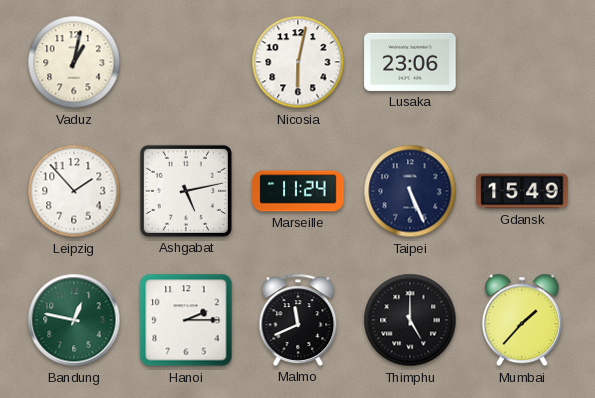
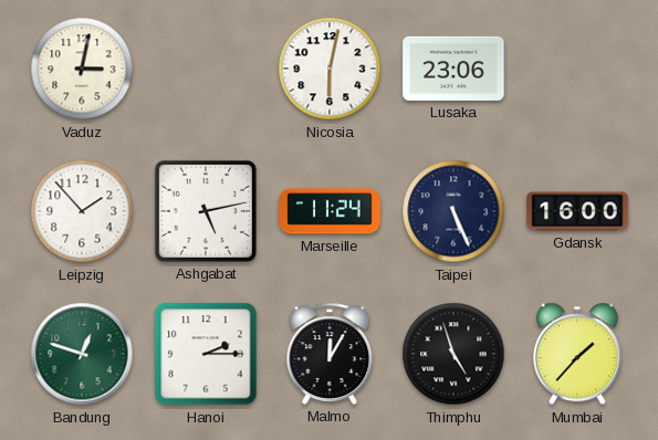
Vaduz: 1:02 -> 3:02 (82, 69)
Gdansk: 15:49 -> 16:00 (577, 211)
Bandung: 12:47 -> 12:48 (82, 354)
Malmo: 11:41 -> 12:05 (330, 354)
Thimphu: 5:00 -> 4:57 (453, 354)
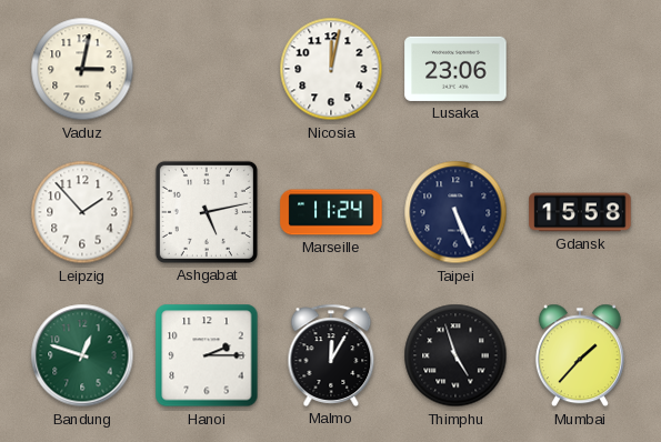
Nicosia: 6:02 -> 12:02 (331, 69)
Gdansk: 16:00 -> 15:58 (580, 212)
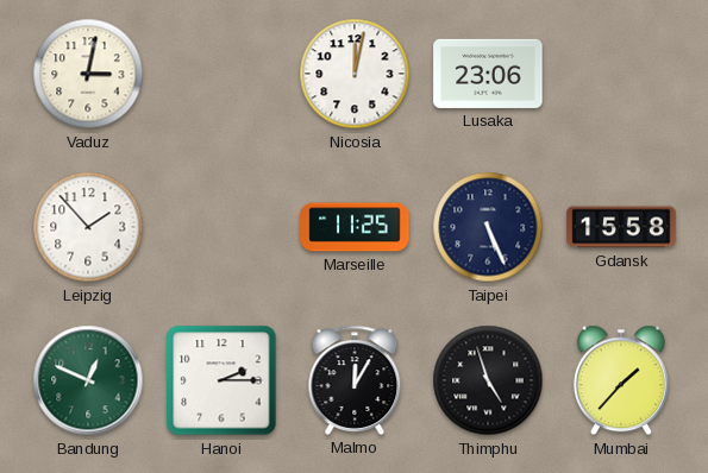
Ashgabat: 5:13 -> none (207, 212)
Marseille: 11:24 -> 11:25 (355, 227)
Bandung: 12:48 -> 12:49 (88, 380)
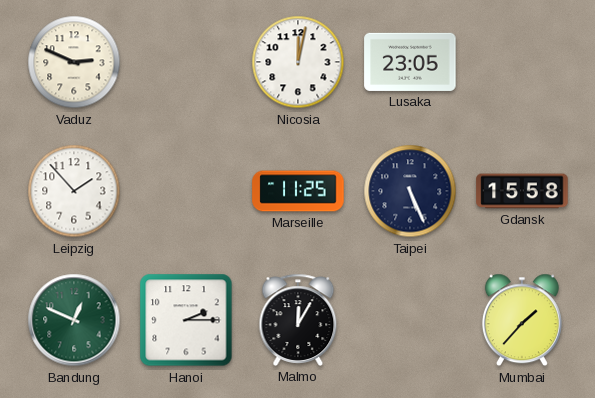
Vaduz: 3:02 -> 2:49 (74, 62)
Lusaka: 23:06 -> 23:05 (410, 62)
Thimphu: 4:57 -> none (488, 380)
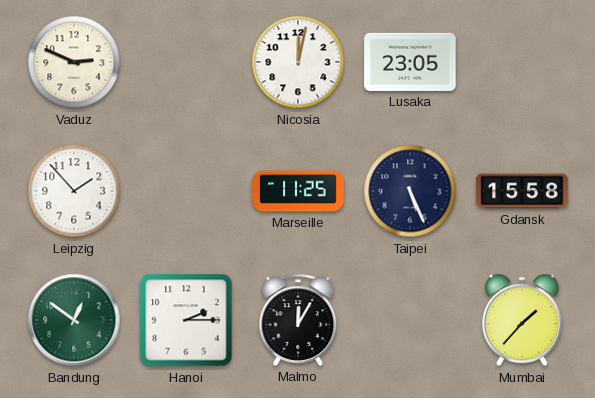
Bandung: 12:49 -> 12:51 (74, 320)
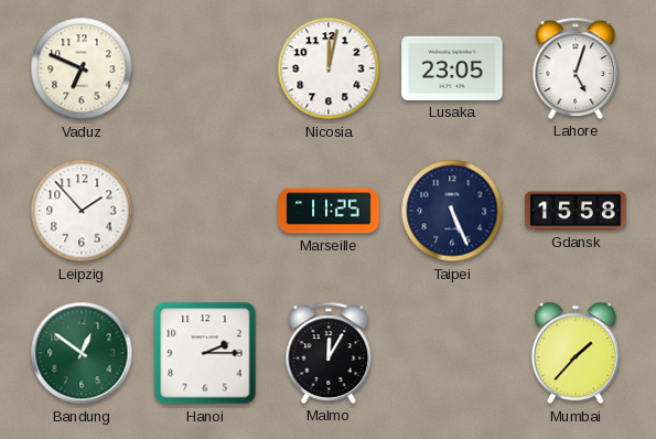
Vaduz: 2:49 -> 6:49 (82, 68)
Lahore: none -> 5:03 (576, 68)
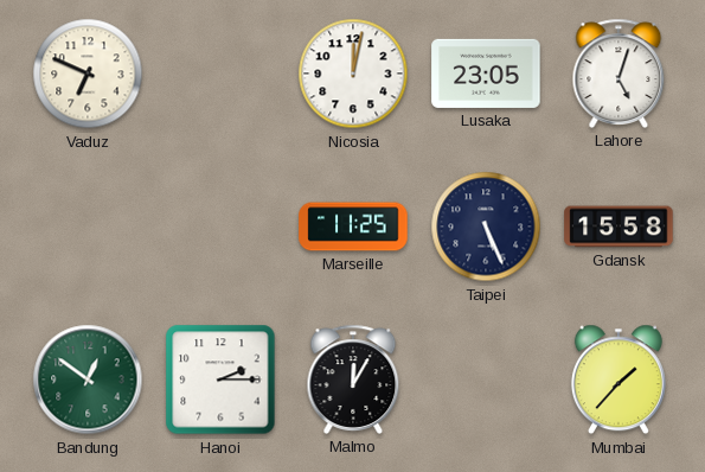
Leipzig: 1:53 -> none (82, 211)
